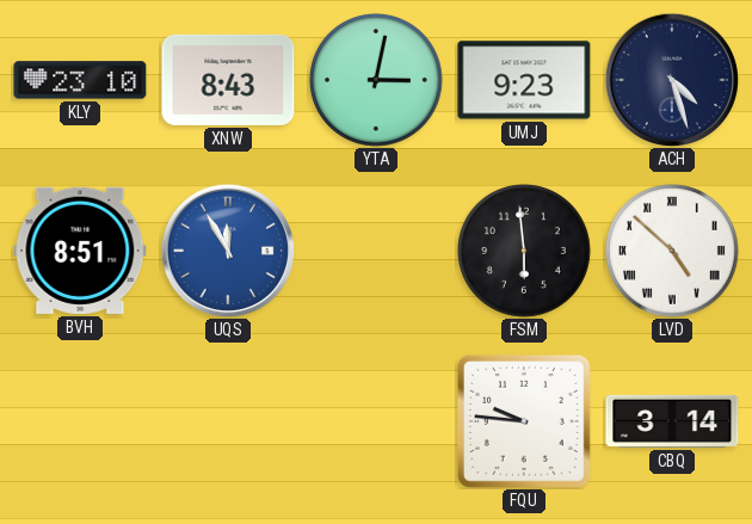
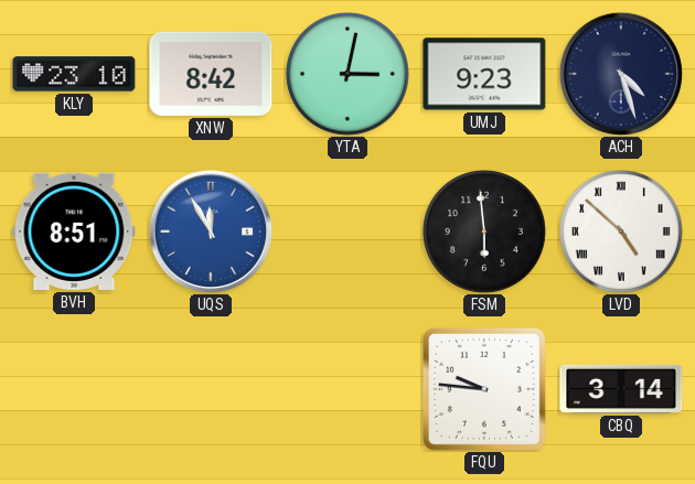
XNW: 8:43 -> 8:42 (211, 74)
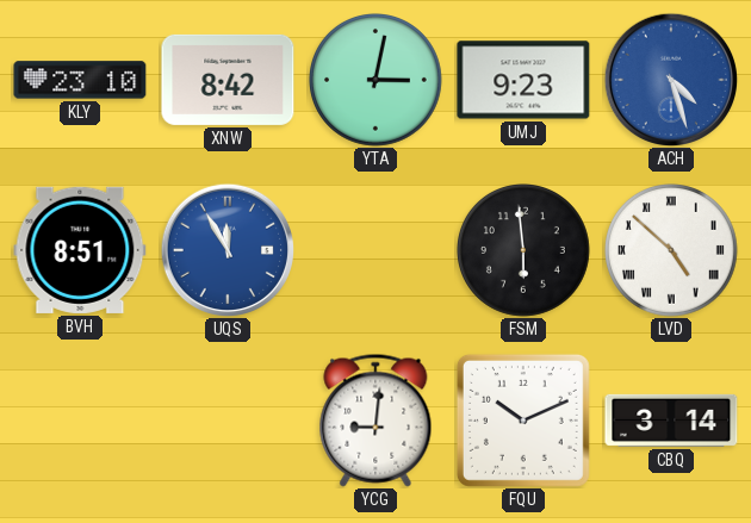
ACH dial: navy -> blue (670, 79)
YCG: none -> 9:01 (375, 421)
FQU: 9:46 -> 10:11 (523, 421)
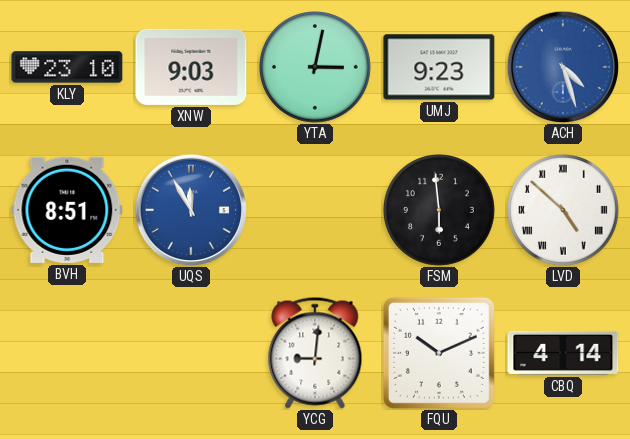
XNW: 8:42 -> 9:03 (191, 67)
CBQ: 3:14 -> 4:14 (563, 353)
